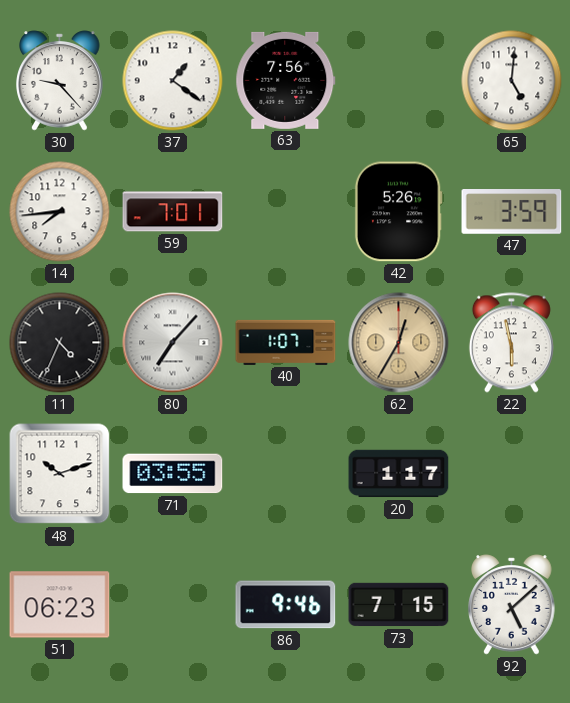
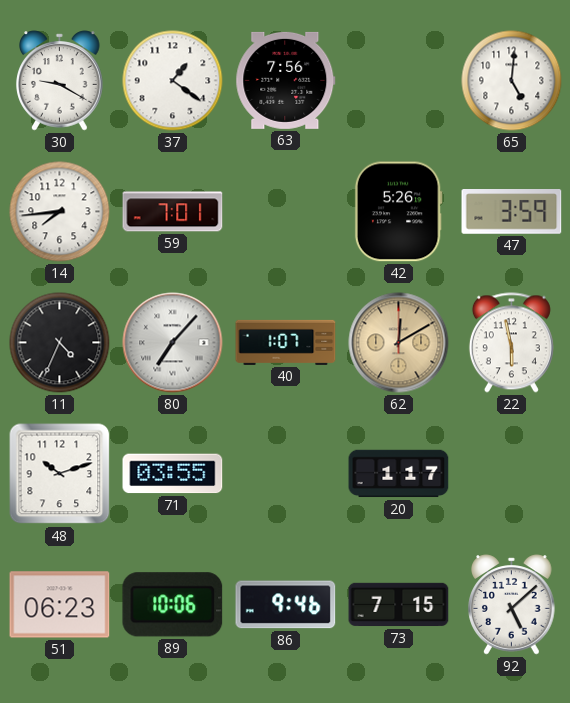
30: 9:23 -> 9:20 (60, 81)
62: 12:35 -> 12:10 (399, 343)
89: none -> 10:06 (173, 605)
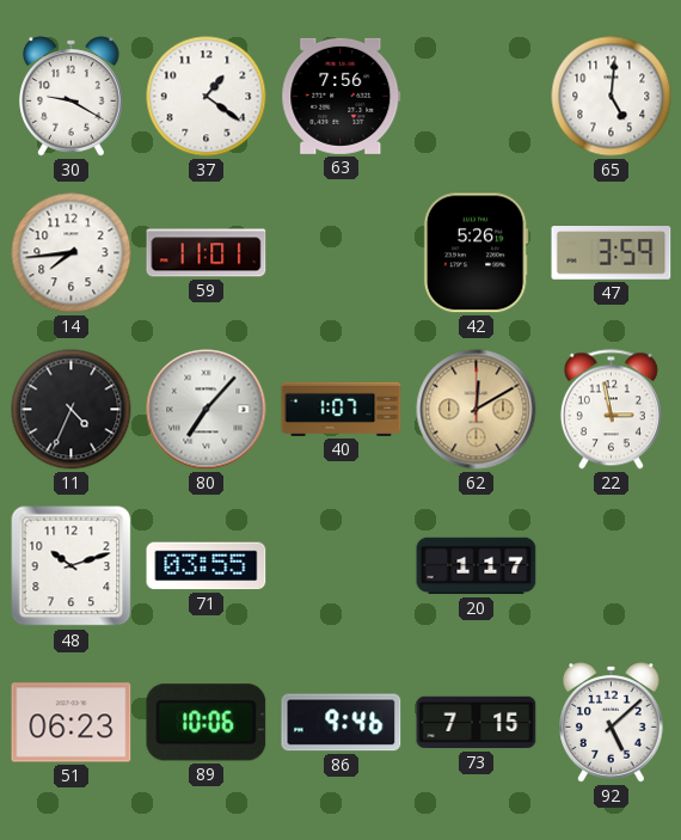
59: 7:01 -> 11:01 (207, 253)
22: 5:58 -> 2:58 (611, 410)
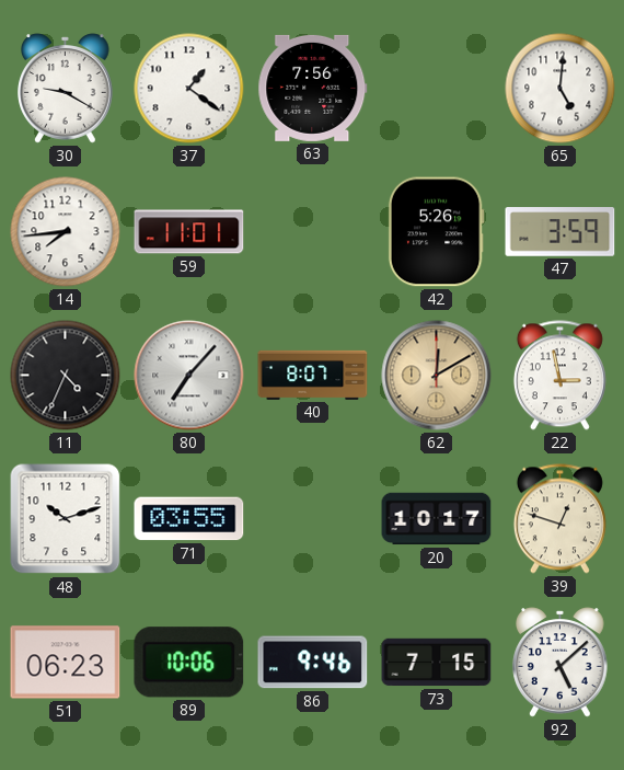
40: 1:07 -> 8:07 (313, 375)
20: 1:17 -> 10:17 (437, 519)
39: none -> 12:48 (559, 519)
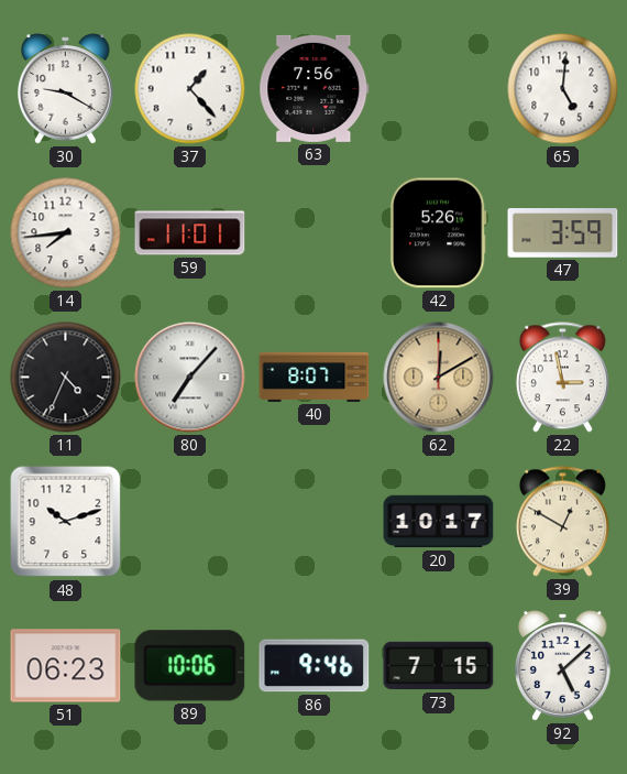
37: 1:21 -> 1:23 (190, 89)
71: 03:55 -> none (189, 519)
39: 12:48 -> 12:50 (562, 522)
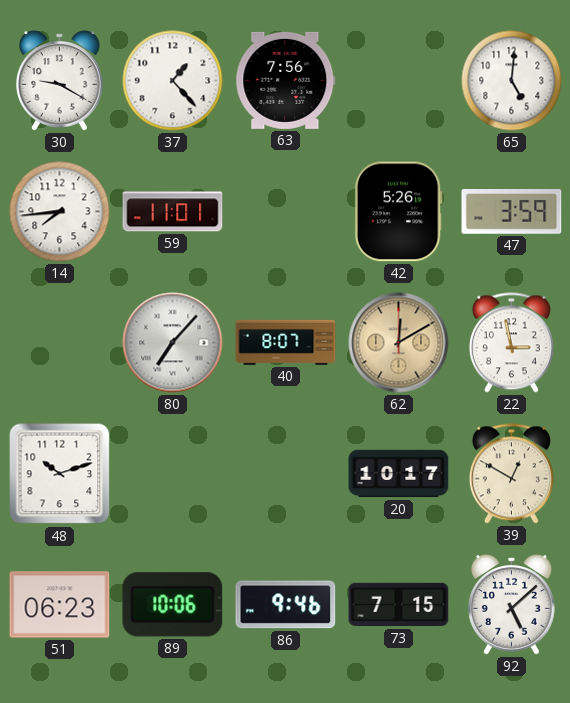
11: 4:34 -> none (66, 378)
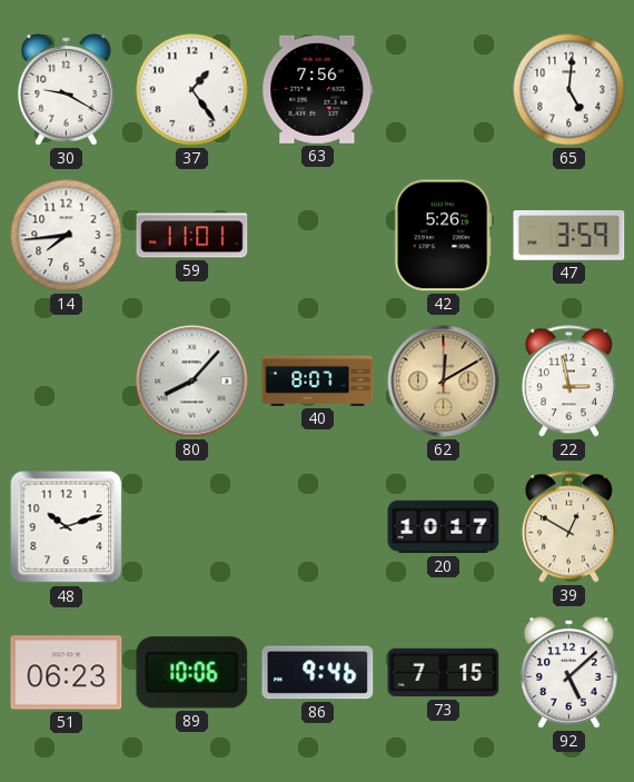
37: 1:23 -> 1:24 (192, 90)
80: 7:07 -> 8:07 (192, 382)
